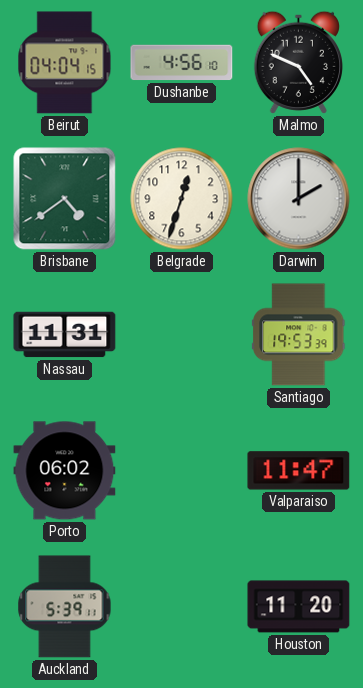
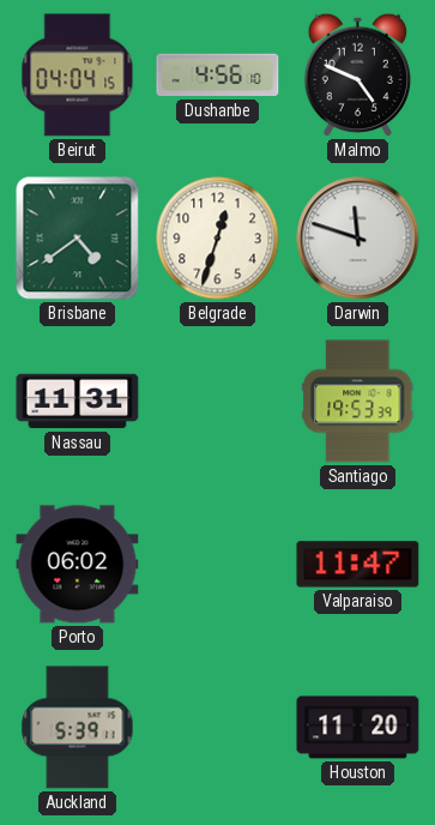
Darwin: 2:00 -> 11:48 (358, 239)
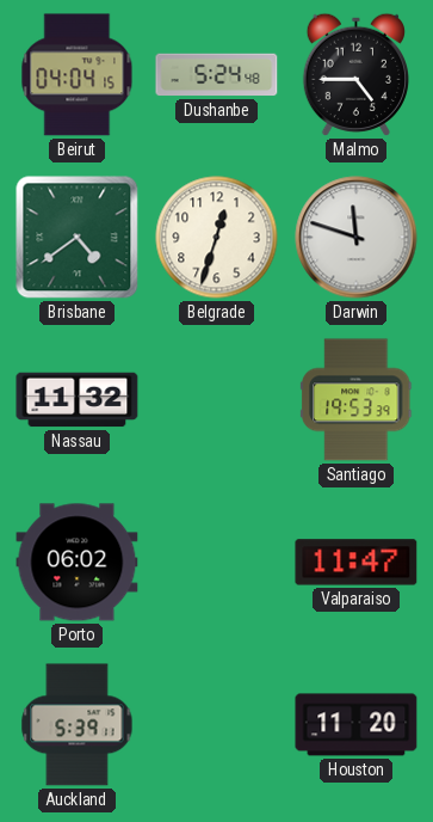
Dushanbe: 4:56 -> 5:24 (217, 75)
Malmo: 4:49 -> 4:45 (355, 74)
Nassau: 11:31 -> 11:32 (78, 400)
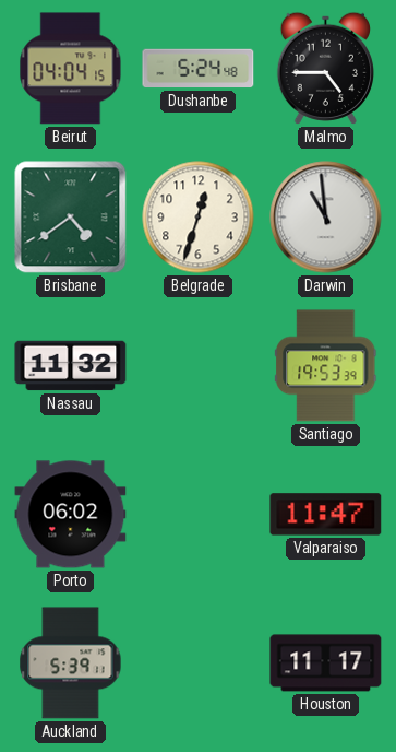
Darwin: 11:48 -> 10:59 (326, 218)
Houston: 11:20 -> 11:17 (326, 663)
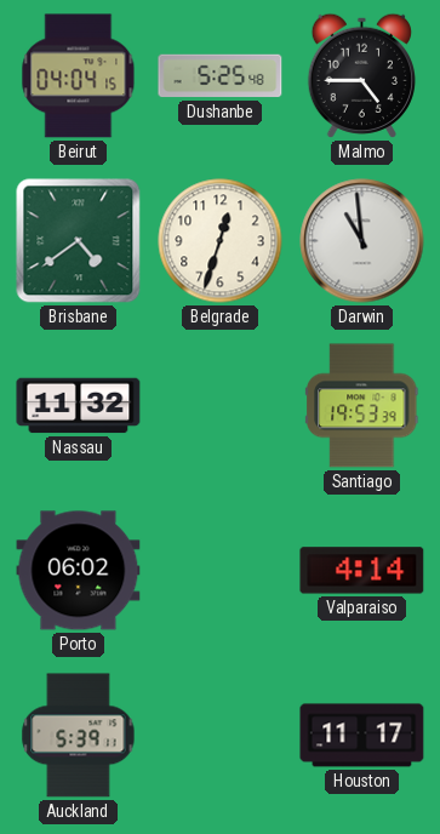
Dushanbe: 5:24 -> 5:25 (221, 76)
Valparaiso: 11:47 -> 4:14 (362, 571)
